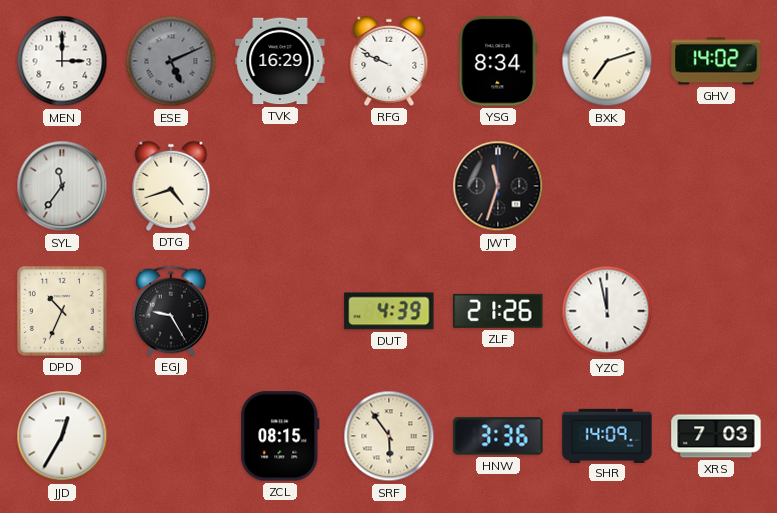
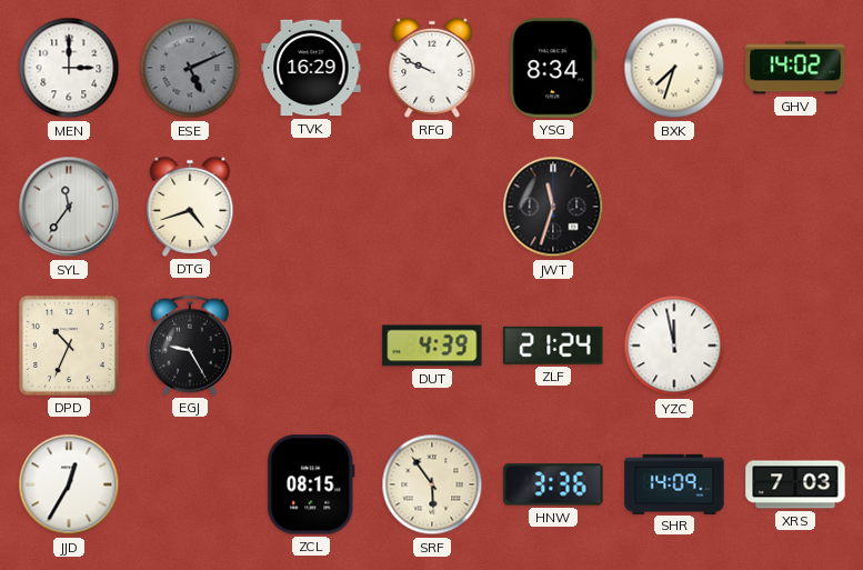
BXK: 7:12 -> 7:33 (674, 68)
ZLF: 21:26 -> 21:24 (553, 346)
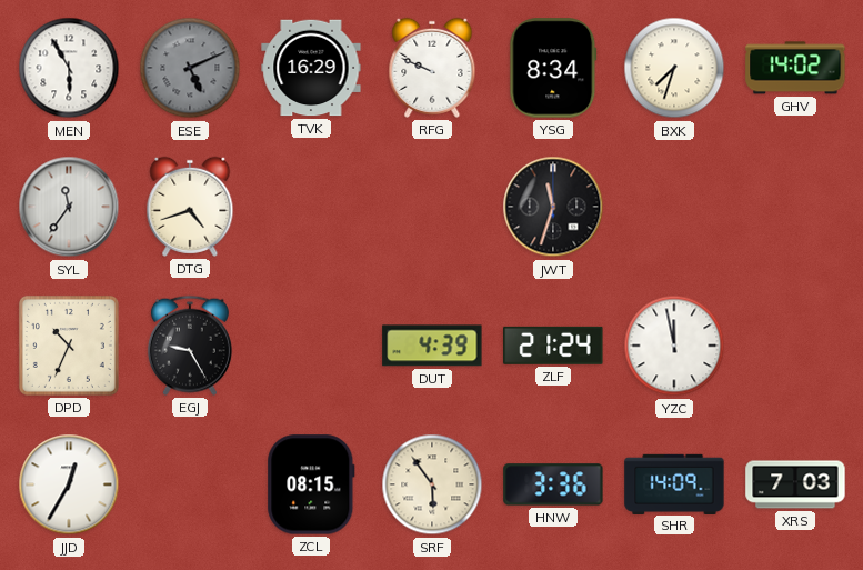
MEN: 3:00 -> 5:55 (69, 68)
